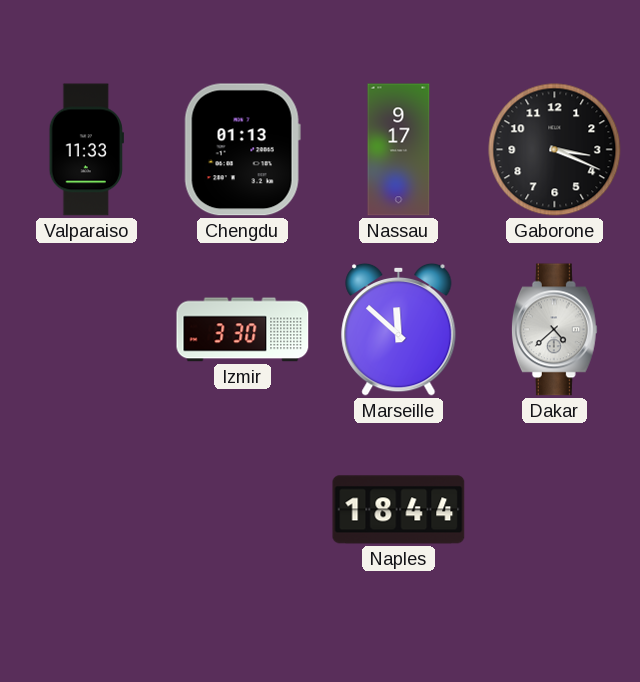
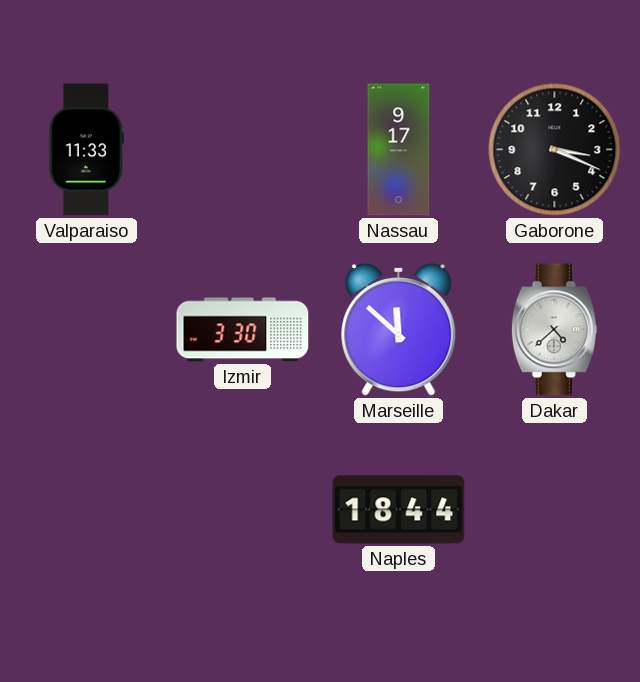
Chengdu: 01:13 -> none (242, 150)
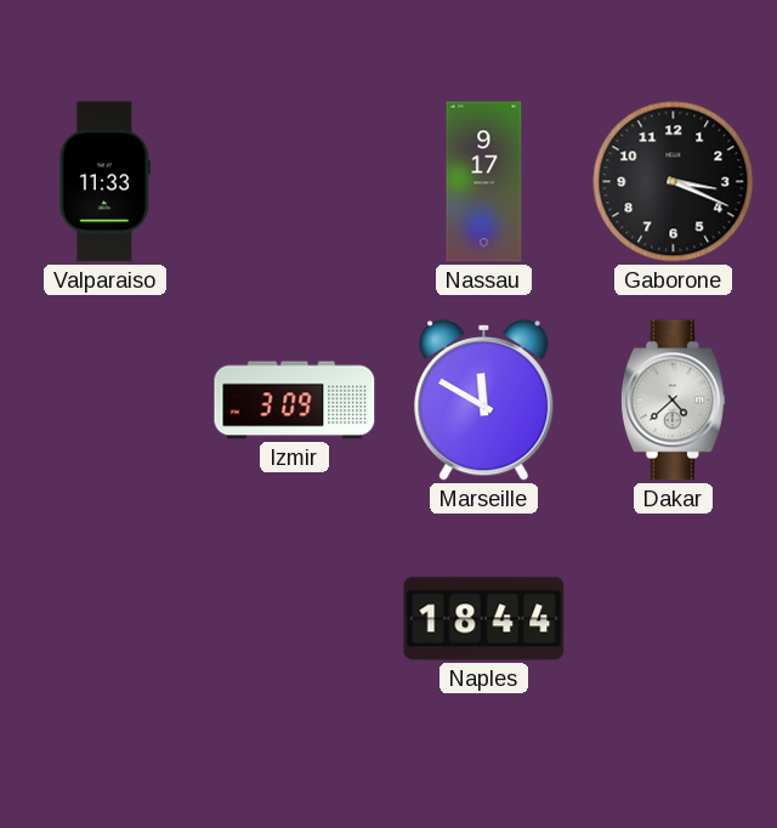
Izmir: 3:30 -> 3:09 (295, 401)
Marseille: 11:52 -> 11:50 (484, 399)
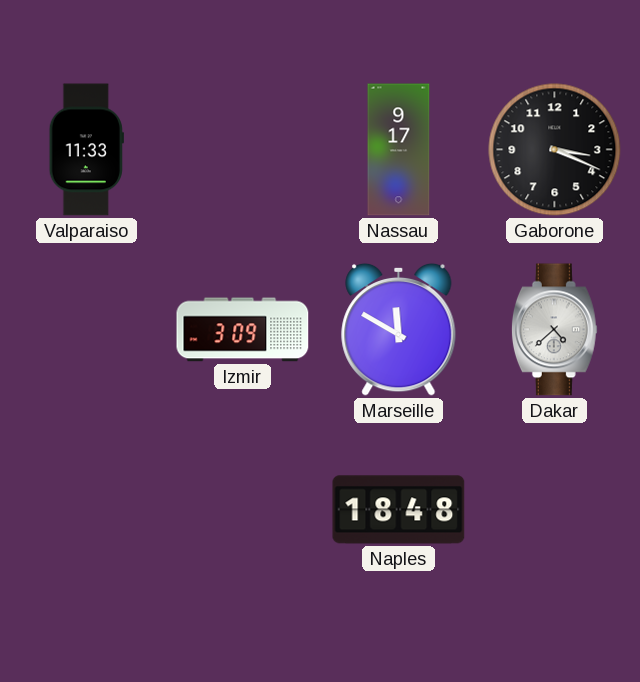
Naples: 18:44 -> 18:48 (399, 510)
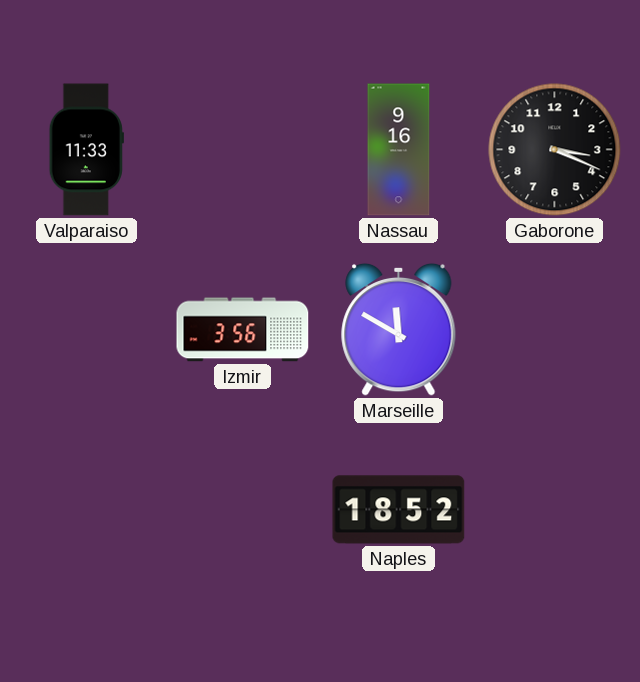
Nassau: 9:17 -> 9:16 (399, 150)
Izmir: 3:09 -> 3:56 (243, 330)
Dakar: 4:38 -> none (554, 330)
Naples: 18:48 -> 18:52 (399, 510)
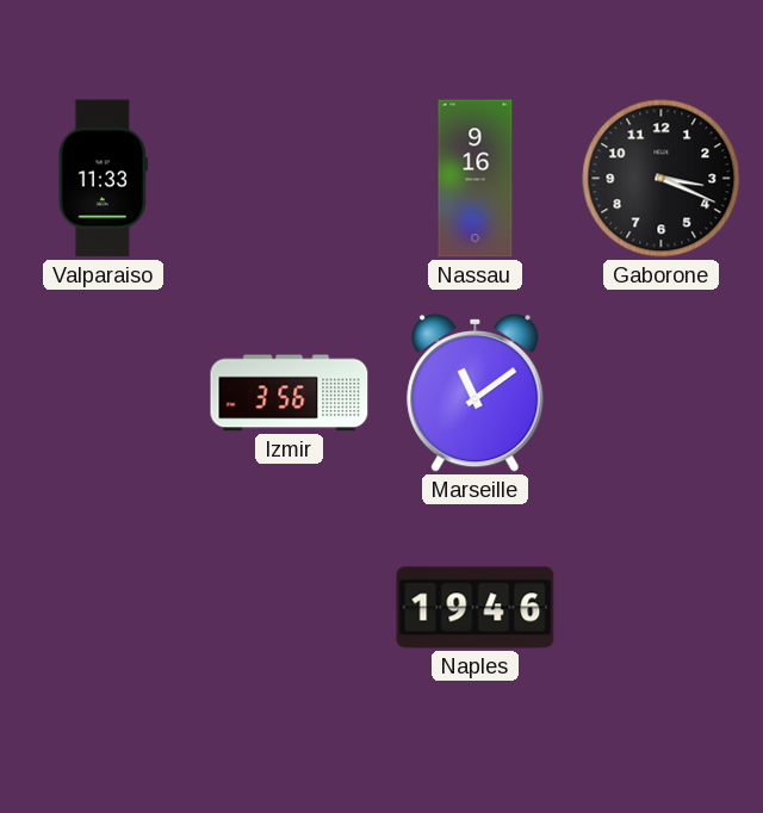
Marseille: 11:50 -> 11:09 (476, 392)
Naples: 18:52 -> 19:46 (476, 608)
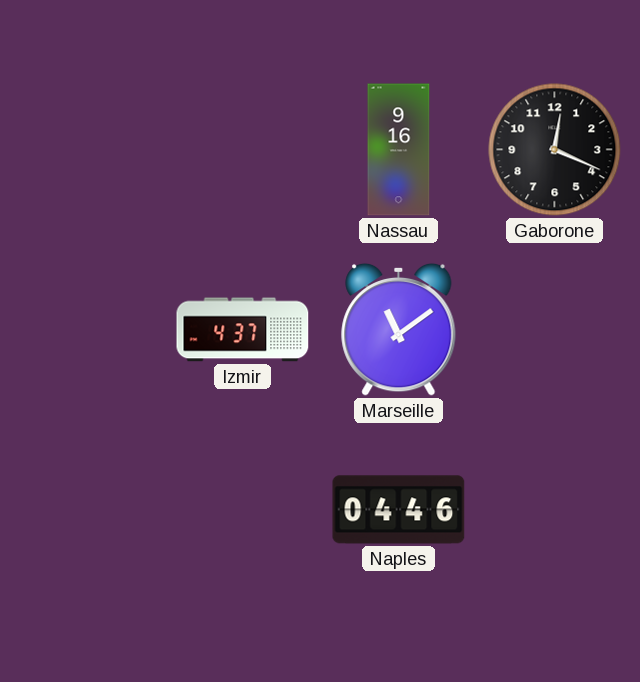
Valparaiso: 11:33 -> none (103, 179)
Gaborone: 3:19 -> 12:19 (555, 150)
Izmir: 3:56 -> 4:37 (243, 330)
Naples: 19:46 -> 04:46 (399, 510)
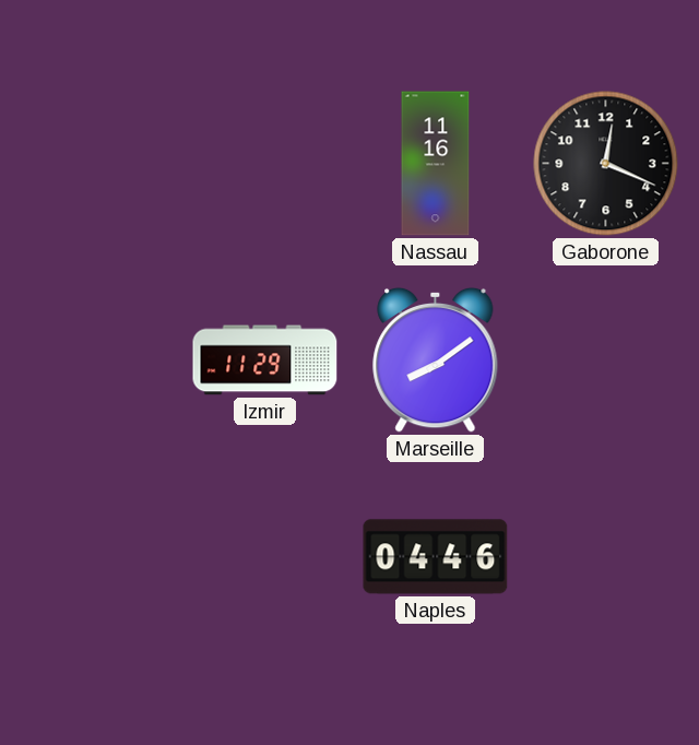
Nassau: 9:16 -> 11:16 (436, 164)
Izmir: 4:37 -> 11:29 (265, 360)
Marseille: 11:09 -> 8:09 (436, 359)
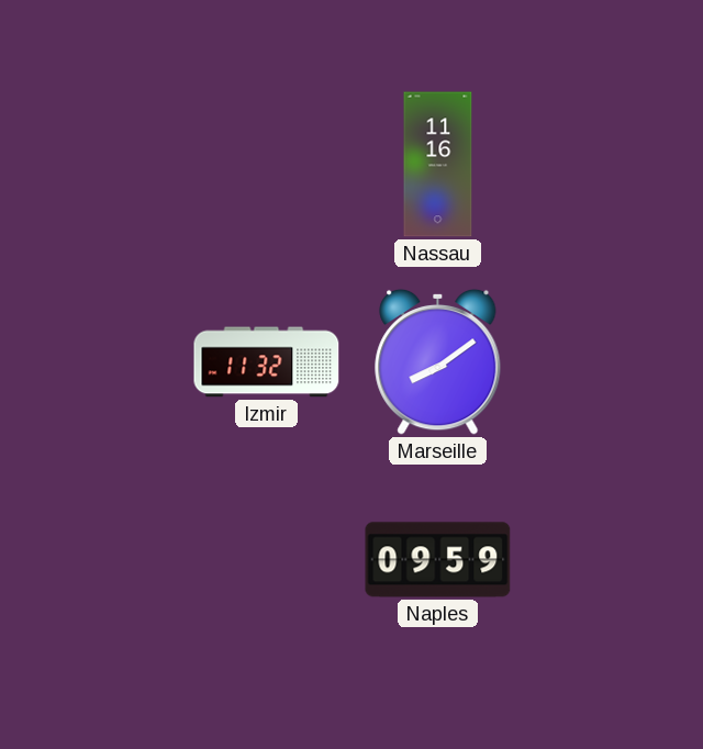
Gaborone: 12:19 -> none (606, 164)
Izmir: 11:29 -> 11:32 (267, 362)
Naples: 04:46 -> 09:59 (438, 560)
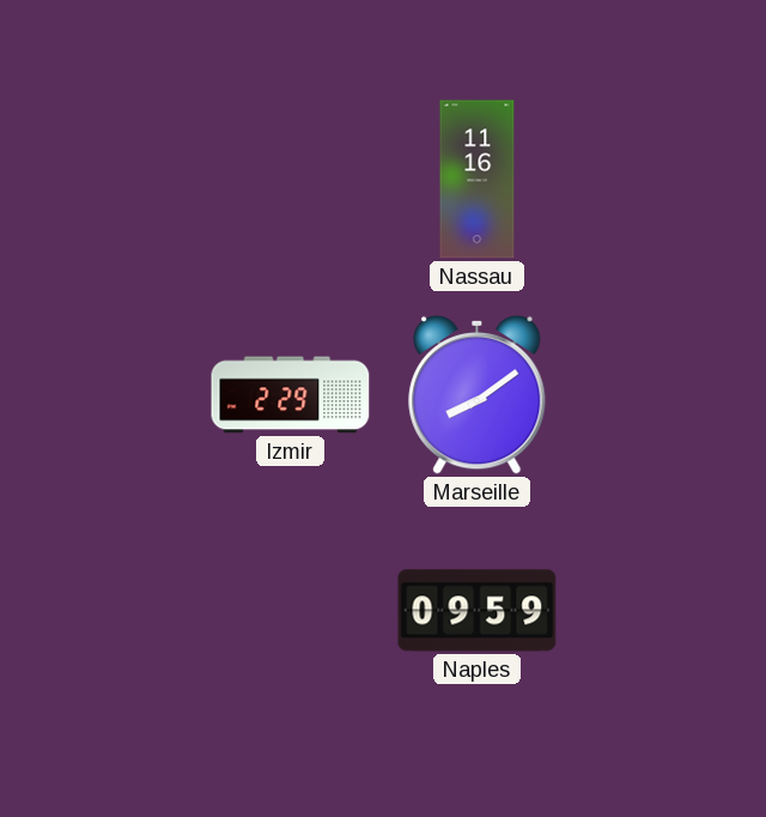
Izmir: 11:32 -> 2:29 (291, 395)
